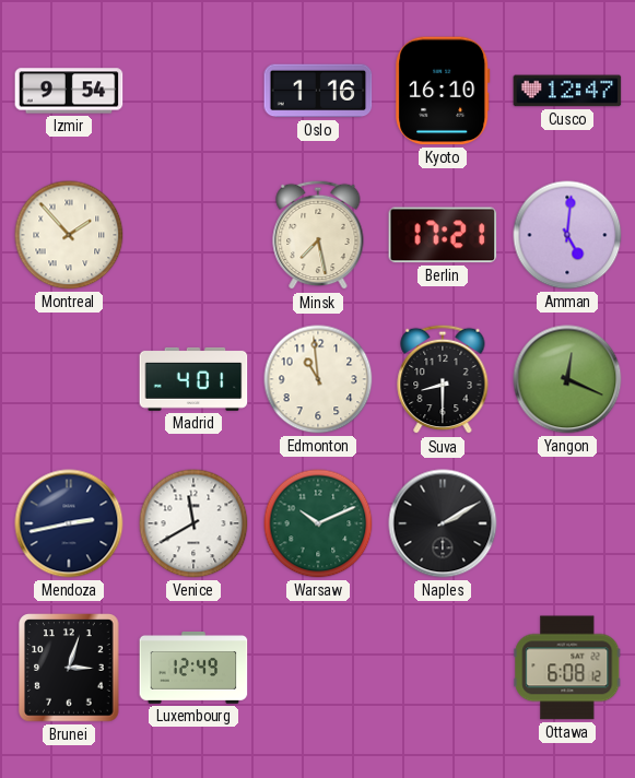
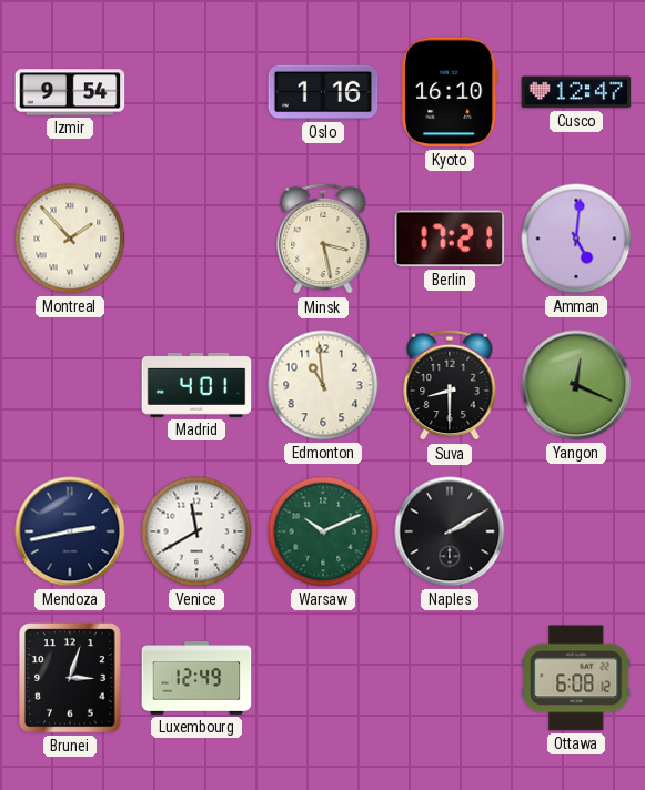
Minsk: 7:28 -> 3:28 (323, 239)
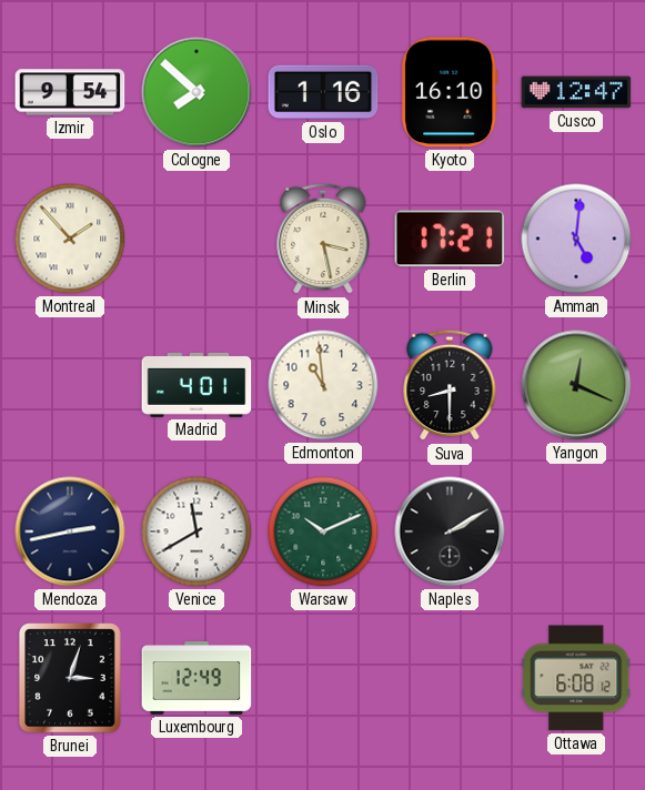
Cologne: none -> 7:52 (196, 92)
